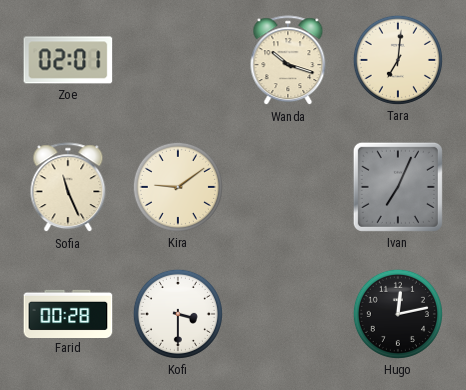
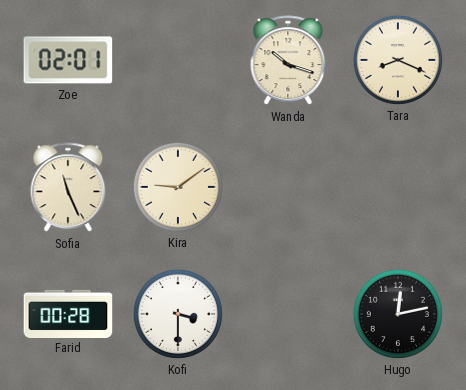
Tara: 7:01 -> 8:19 (398, 60)
Ivan: 7:04 -> none (398, 187)
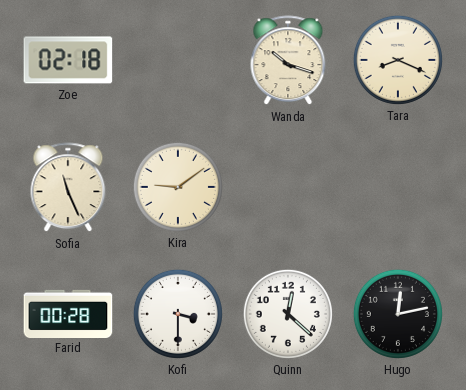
Zoe: 02:01 -> 02:18 (68, 60)
Quinn: none -> 12:22 (288, 314)
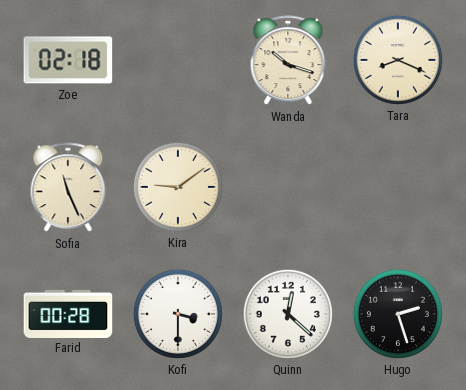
Hugo: 12:13 -> 2:27 (398, 314)
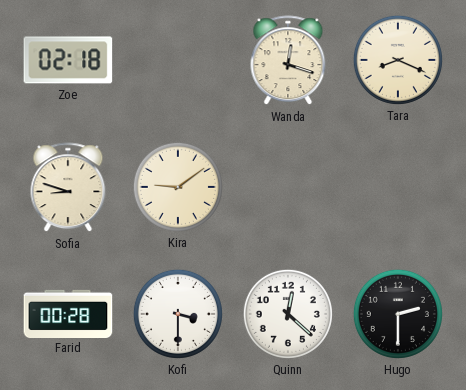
Wanda: 10:18 -> 12:18 (288, 61)
Sofia: 11:26 -> 8:48 (68, 188)
Hugo: 2:27 -> 2:30 (398, 314)
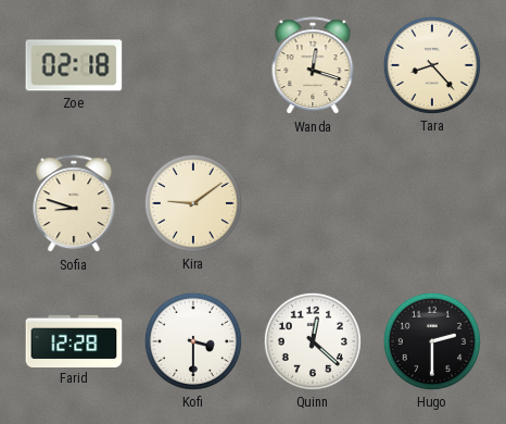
Tara: 8:19 -> 8:23 (432, 65)
Farid: 00:28 -> 12:28 (74, 340)
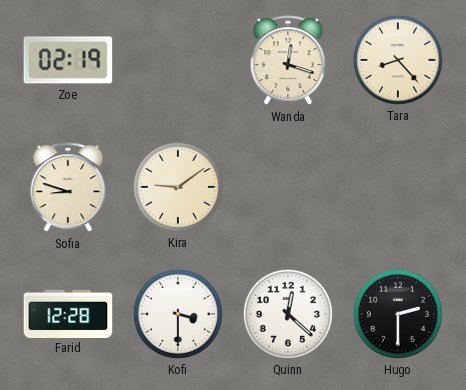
Zoe: 02:18 -> 02:19 (68, 60)
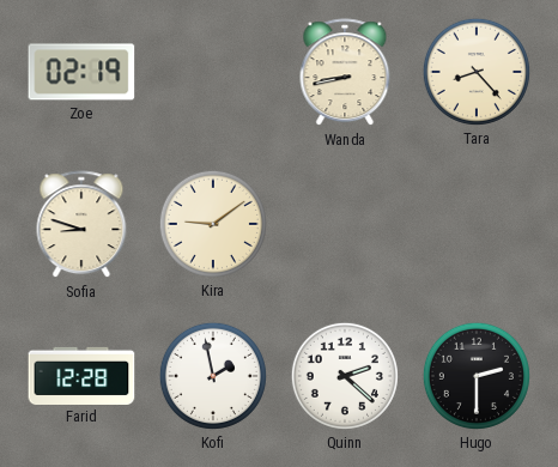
Wanda: 12:18 -> 8:43 (345, 73)
Kofi: 3:30 -> 1:58 (213, 376)
Quinn: 12:22 -> 2:22 (345, 376)
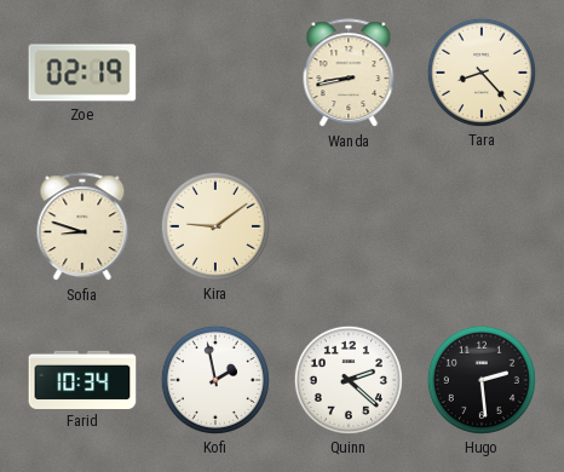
Farid: 12:28 -> 10:34 (82, 379)
Hugo: 2:30 -> 2:29 (482, 380)
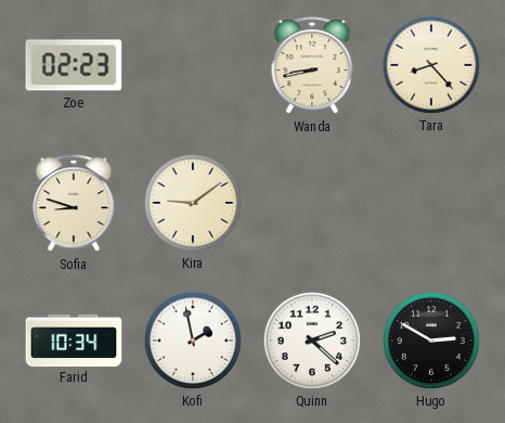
Zoe: 02:19 -> 02:23 (74, 65)
Hugo: 2:29 -> 2:50 (431, 341)
